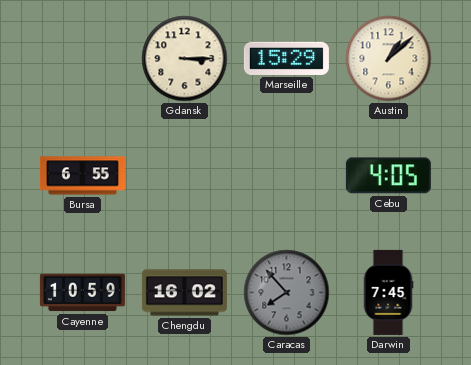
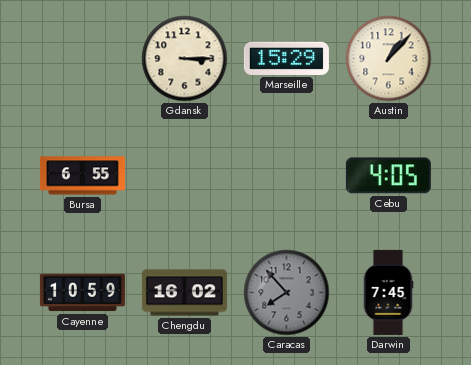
Austin: 1:08 -> 1:07 (389, 59)
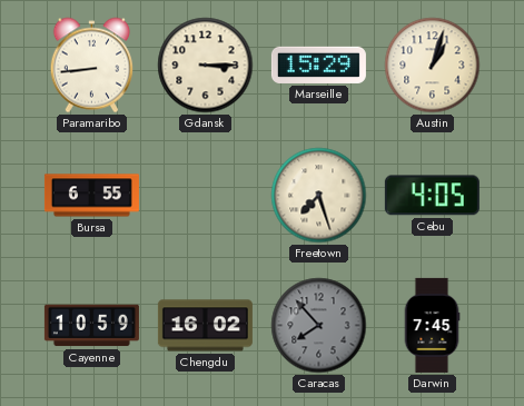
Paramaribo: none -> 8:44 (91, 66)
Austin: 1:07 -> 1:03 (433, 66)
Freetown: none -> 7:27 (319, 196)
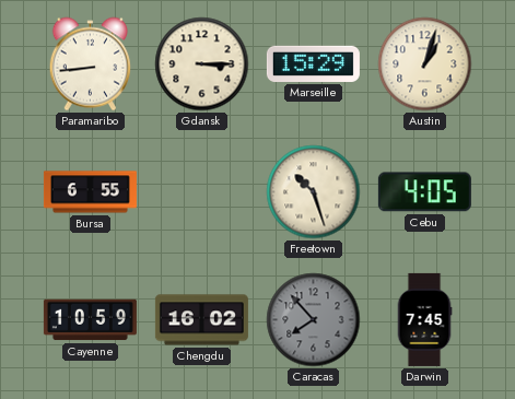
Freetown: 7:27 -> 10:27 (314, 192)
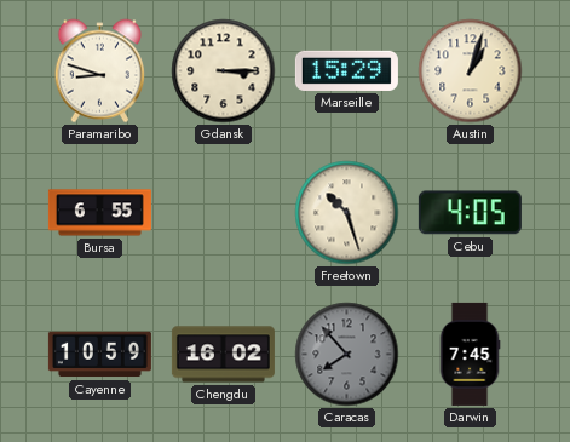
Paramaribo: 8:44 -> 8:48 (99, 71)
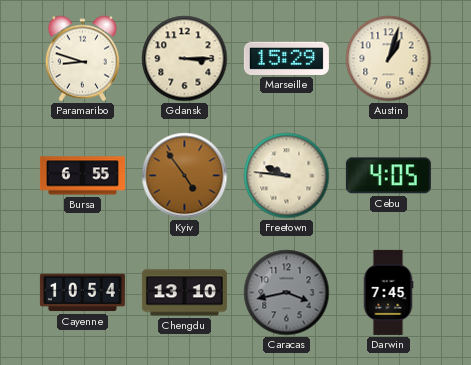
Kyiv: none -> 4:54 (185, 176)
Freetown: 10:27 -> 9:46 (287, 176)
Cayenne: 10:59 -> 10:54 (82, 293)
Chengdu: 16:02 -> 13:10 (184, 293)
Caracas: 7:53 -> 3:43 (287, 293)
